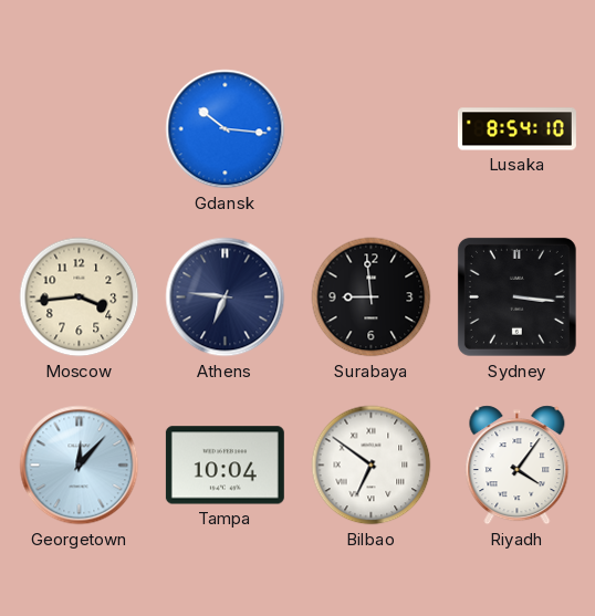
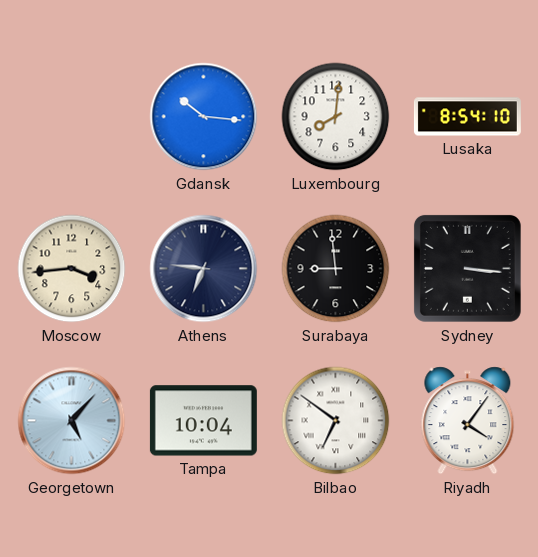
Luxembourg: none -> 8:01 (336, 117)
Georgetown: 12:07 -> 5:07 (72, 421)
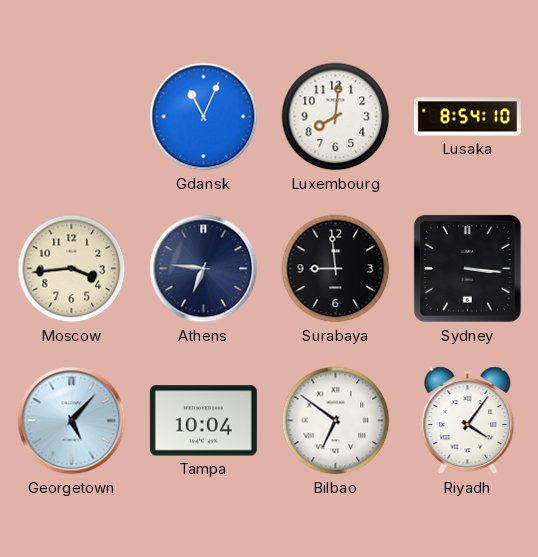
Gdansk: 10:16 -> 11:04 (204, 117)
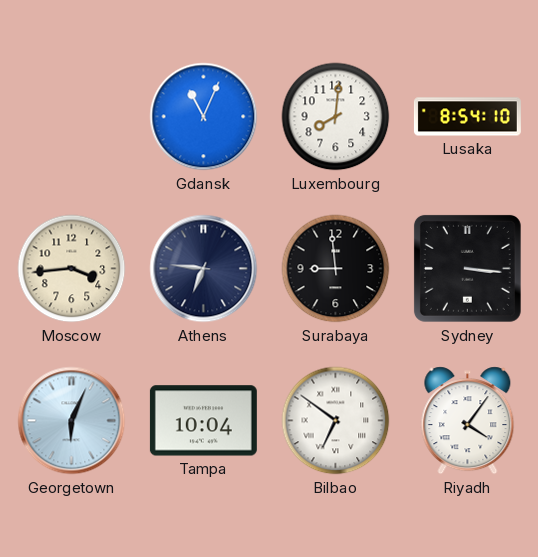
Georgetown: 5:07 -> 6:04 (72, 421)
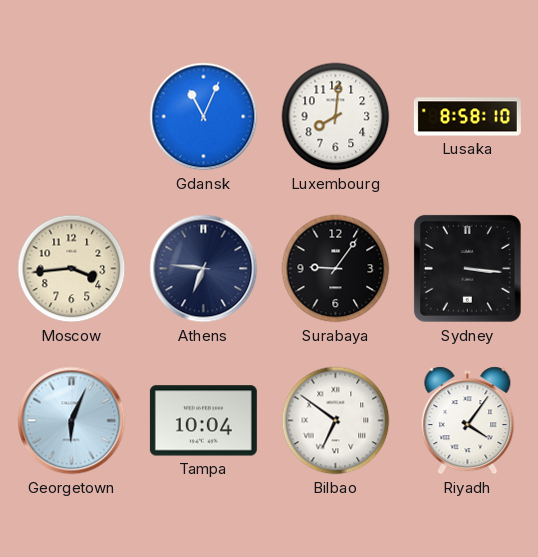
Lusaka: 8:54 -> 8:58 (467, 117)
Surabaya: 8:59 -> 9:06 (336, 269)
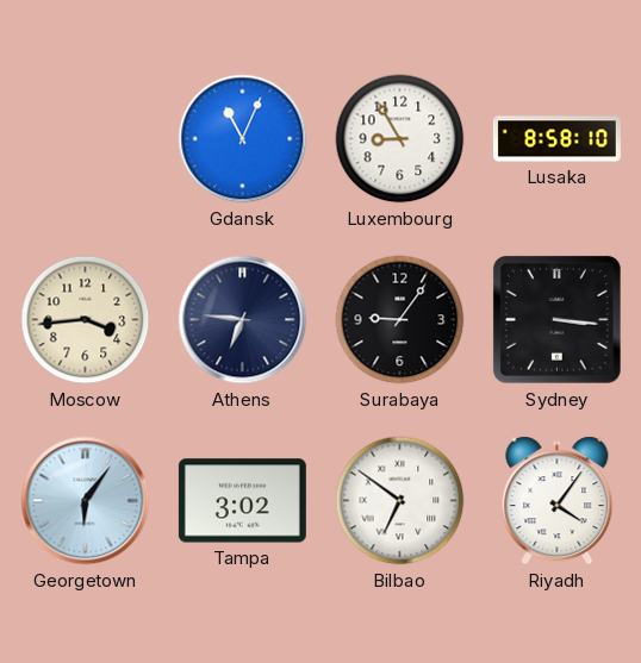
Luxembourg: 8:01 -> 8:55 (400, 139)
Georgetown: 6:04 -> 6:06 (86, 501)
Tampa: 10:04 -> 3:02 (242, 501)
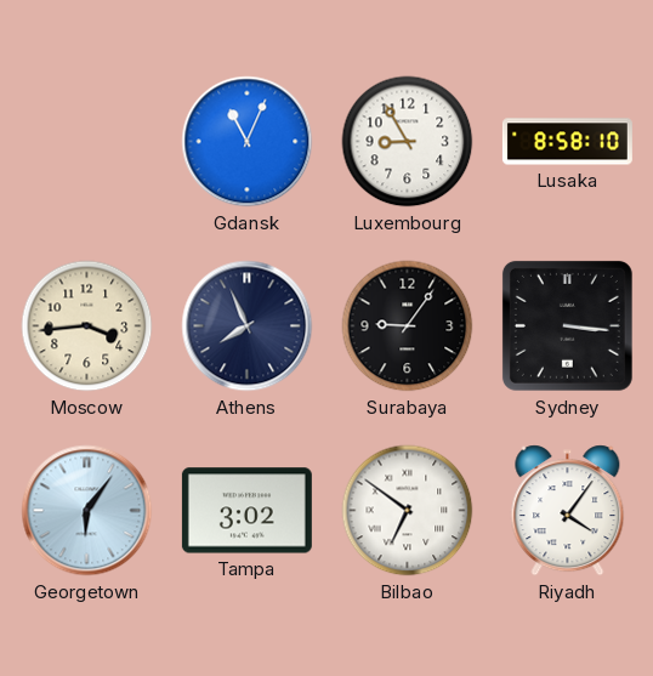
Athens: 6:46 -> 7:56 (248, 326)
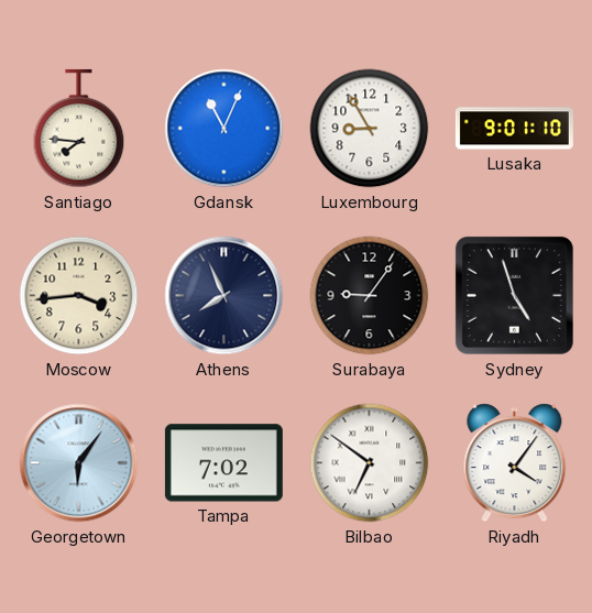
Santiago: none -> 7:46 (79, 129)
Lusaka: 8:58 -> 9:01 (514, 129)
Sydney: 3:16 -> 4:57 (514, 295)
Tampa: 3:02 -> 7:02 (223, 463)
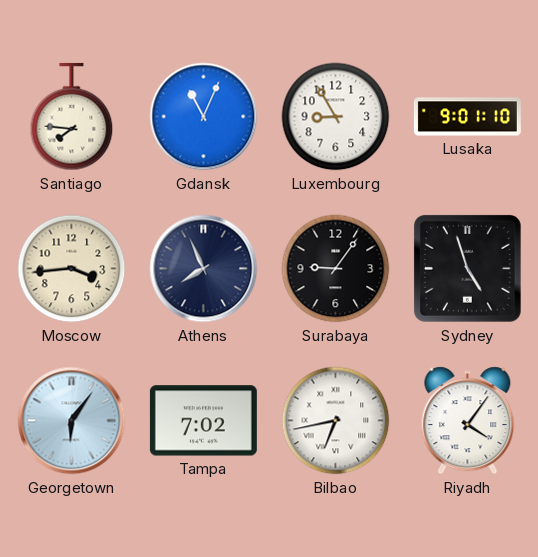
Bilbao: 6:51 -> 6:43 (336, 421)
